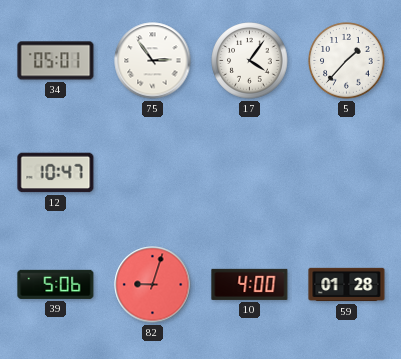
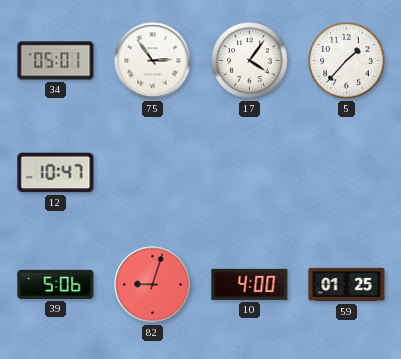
59: 01:28 -> 01:25 (347, 285)
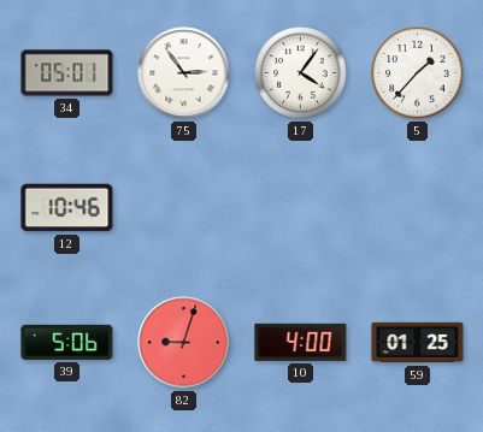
12: 10:47 -> 10:46 (67, 208)
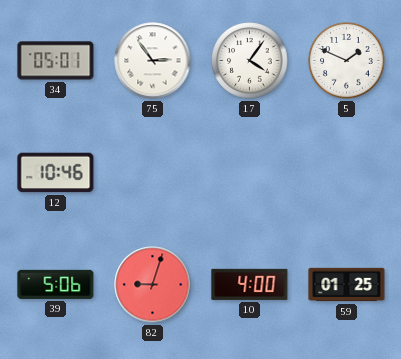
5: 1:37 -> 1:49 (347, 61)
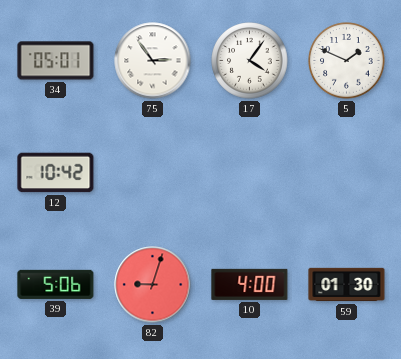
12: 10:46 -> 10:42 (56, 173)
59: 01:25 -> 01:30 (347, 285)
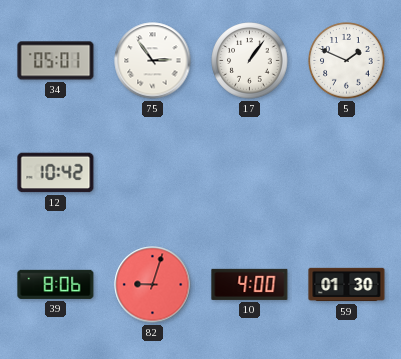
17: 4:06 -> 1:06 (250, 61)
39: 5:06 -> 8:06 (56, 284)
